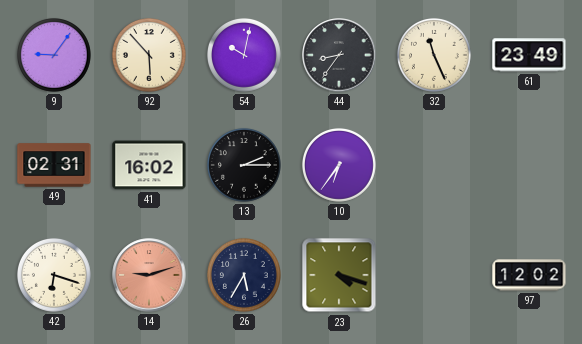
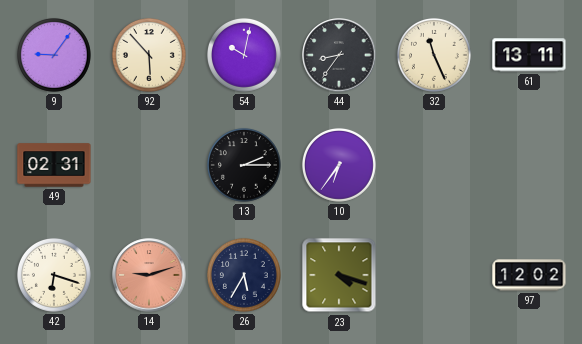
61: 23:49 -> 13:11 (529, 55)
41: 16:02 -> none (149, 165)
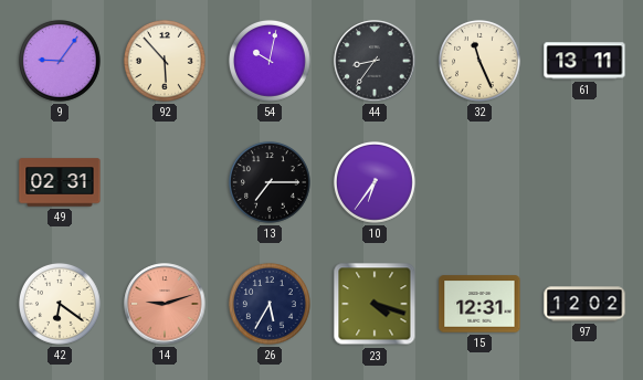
13: 2:15 -> 7:15 (270, 182)
42: 6:18 -> 6:21 (60, 304)
15: none -> 12:31 (479, 304)
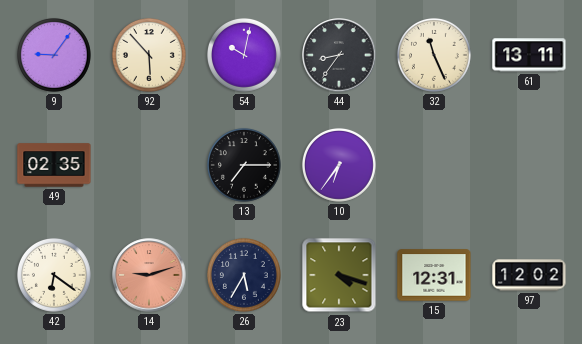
49: 02:31 -> 02:35 (54, 165)
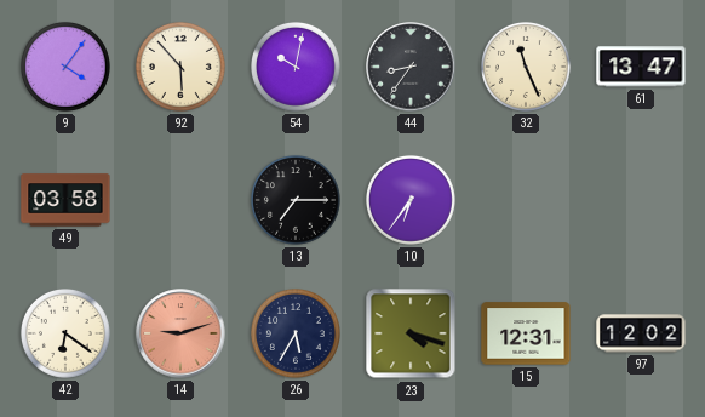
9: 9:06 -> 4:06 (65, 67)
61: 13:11 -> 13:47 (641, 67)
49: 02:35 -> 03:58 (65, 200)
